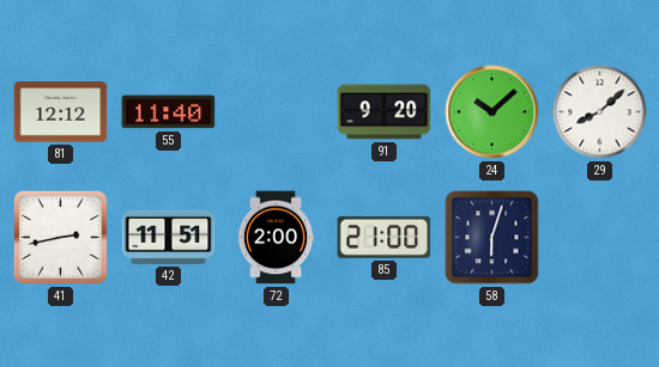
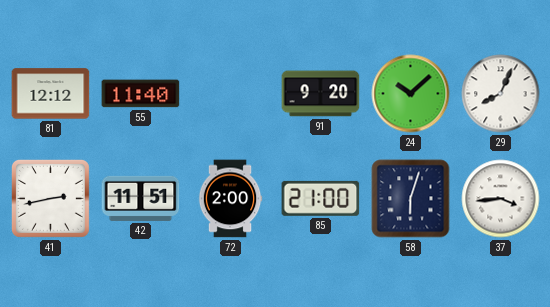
29: 8:08 -> 8:04 (501, 94)
37: none -> 3:44 (501, 199)
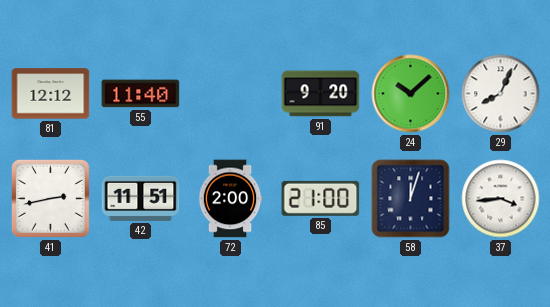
58: 6:03 -> 12:03 (411, 199)
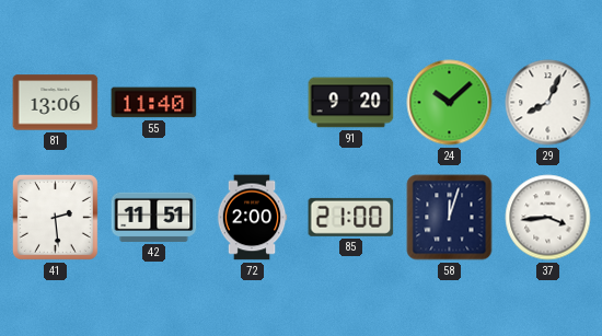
81: 12:12 -> 13:06 (56, 103)
41: 2:43 -> 2:29 (55, 217)
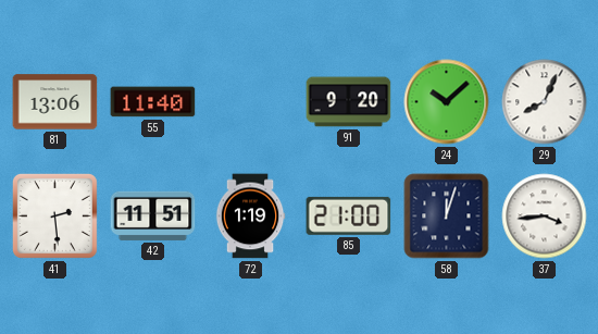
72: 2:00 -> 1:19 (250, 217)
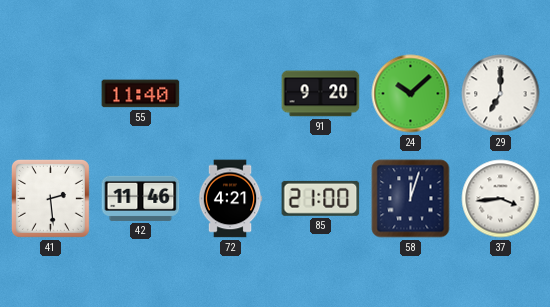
81: 13:06 -> none (55, 102)
29: 8:04 -> 7:00 (501, 94)
42: 11:51 -> 11:46 (141, 198)
72: 1:19 -> 4:21 (230, 199)
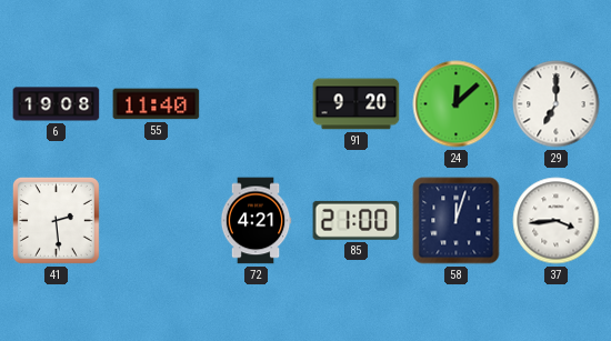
6: none -> 19:08 (57, 104)
24: 10:08 -> 12:08 (457, 104)
42: 11:46 -> none (141, 198)
